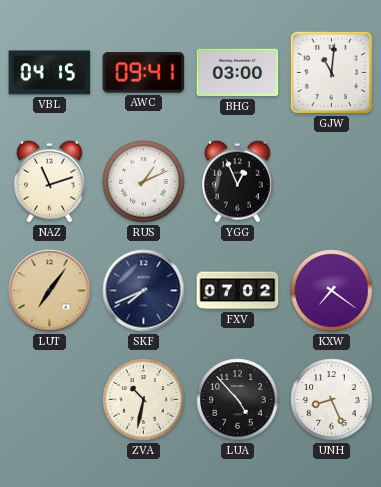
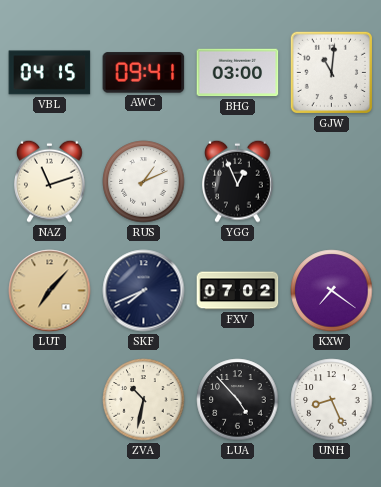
LUT: 7:06 -> 7:07 (50, 291)
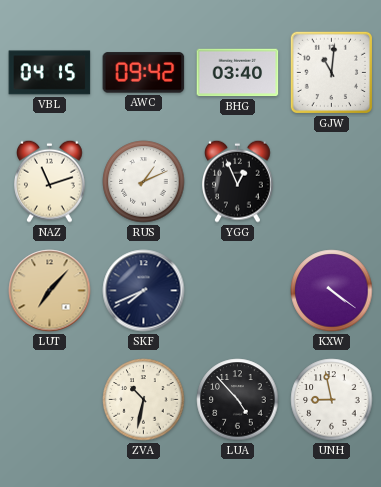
AWC: 09:41 -> 09:42 (144, 73)
BHG: 03:00 -> 03:40 (238, 73)
FXV: 07:02 -> none (238, 291)
KXW: 7:21 -> 4:21 (332, 291)
UNH: 8:26 -> 8:58 (332, 400)
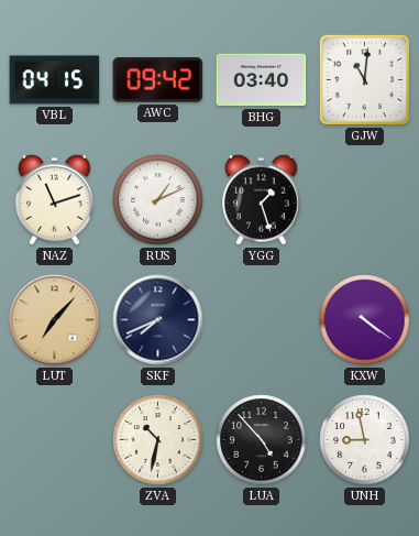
YGG: 12:56 -> 1:27 (262, 199)
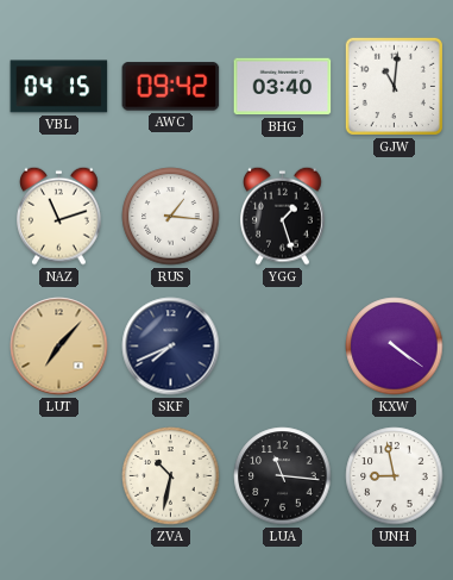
RUS: 1:11 -> 1:16 (171, 217)
LUA: 4:53 -> 11:16 (283, 476)
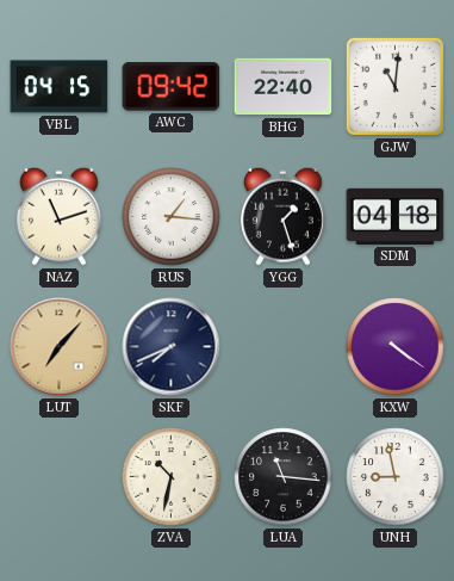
BHG: 03:40 -> 22:40 (284, 87)
SDM: none -> 04:18 (396, 216)
